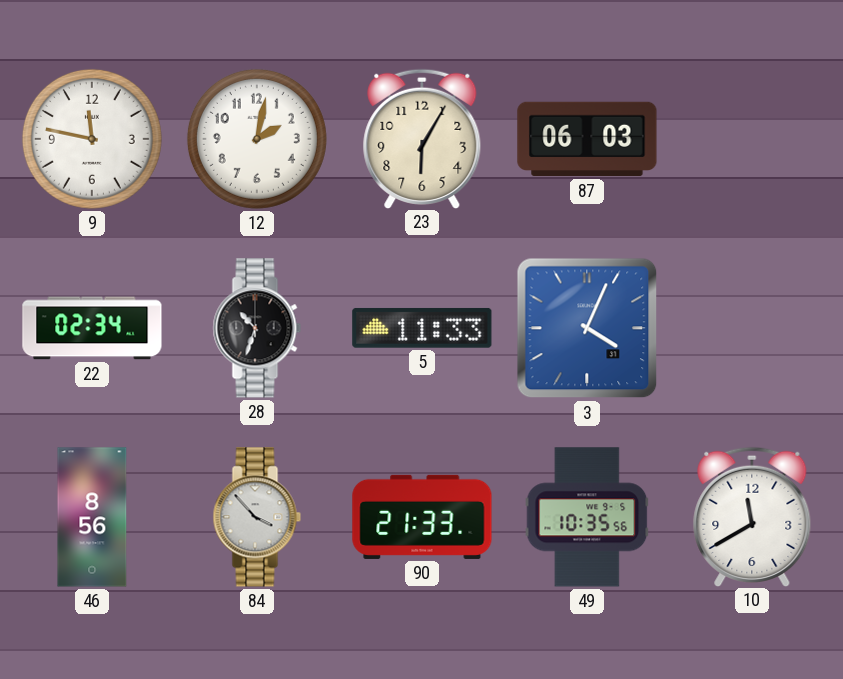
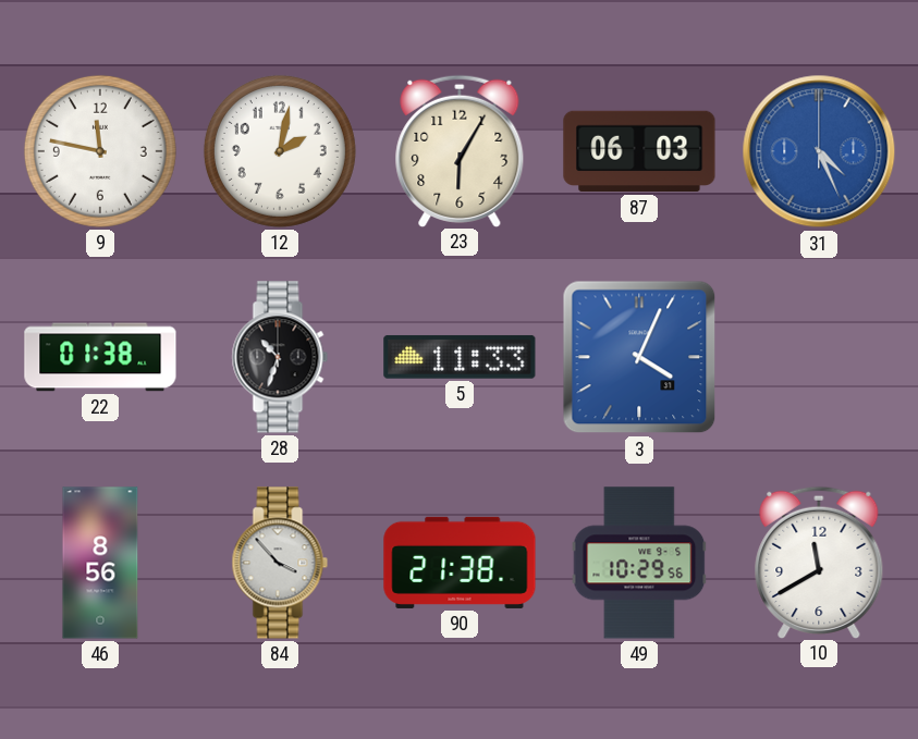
31: none -> 4:26 (819, 151)
22: 02:34 -> 01:38 (100, 357)
90: 21:33 -> 21:38 (460, 563)
49: 10:35 -> 10:29 (639, 563)
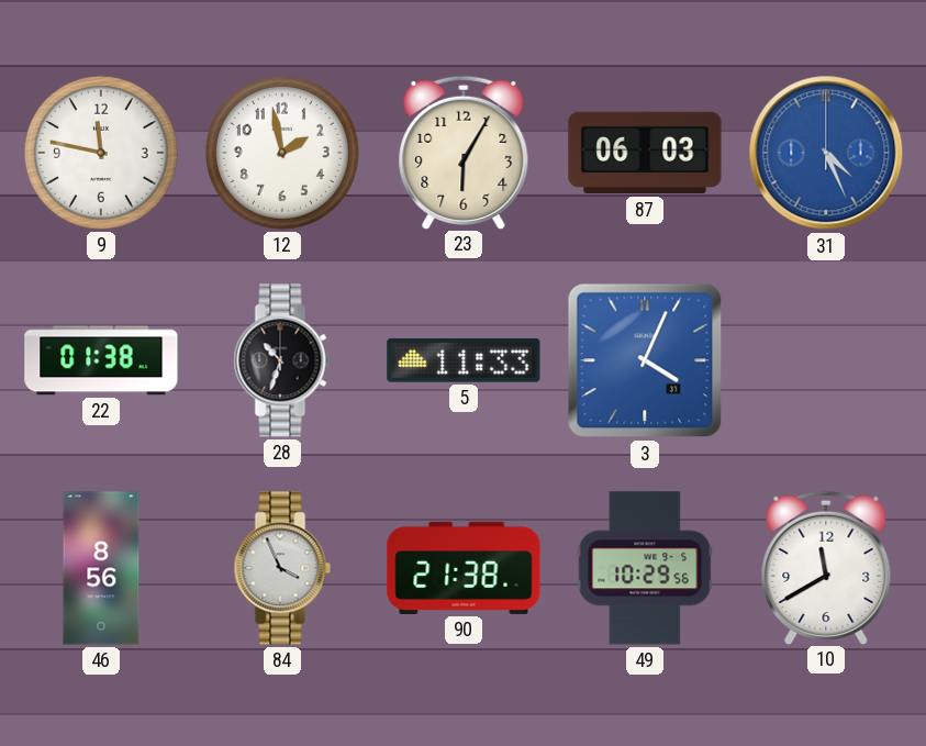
12: 2:02 -> 1:58 (282, 153)
84: 3:53 -> 3:56 (282, 568)
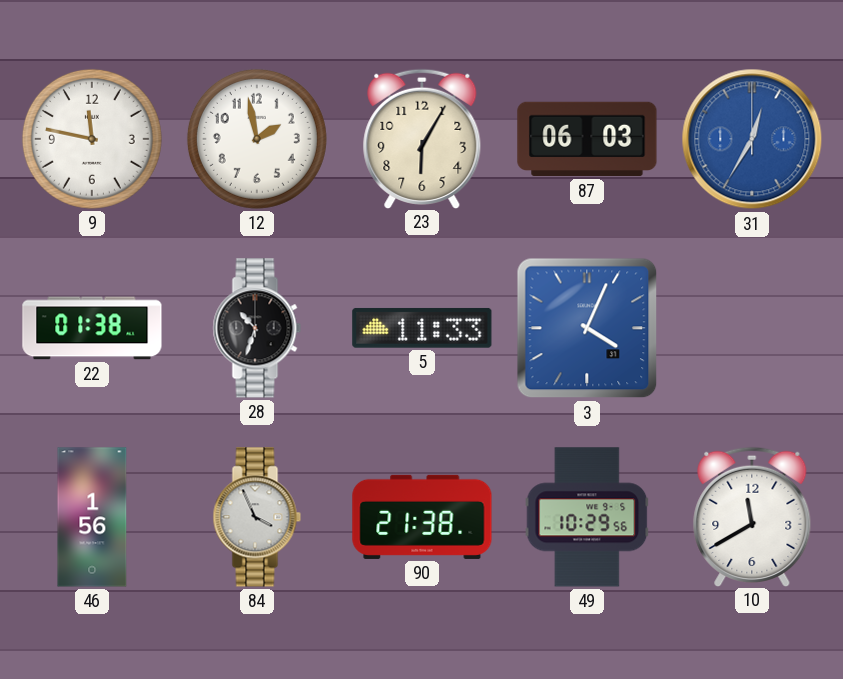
31: 4:26 -> 12:35 (752, 139)
46: 8:56 -> 1:56 (92, 517)
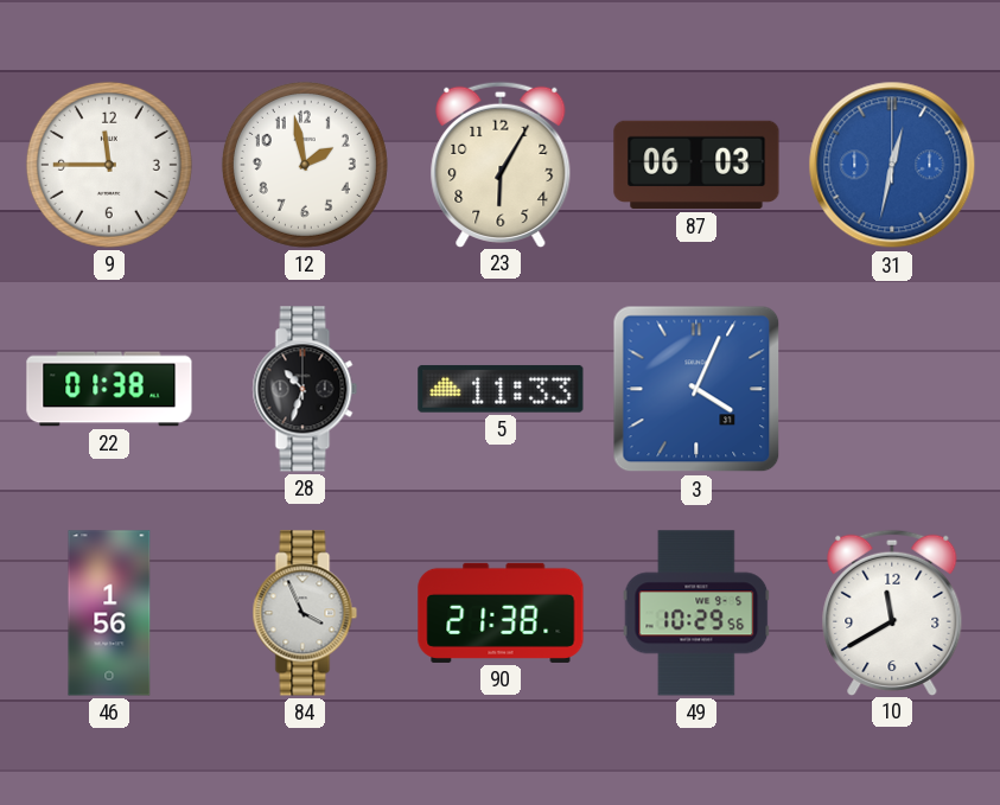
9: 11:47 -> 11:45 (109, 165)
31: 12:35 -> 12:32 (892, 165)
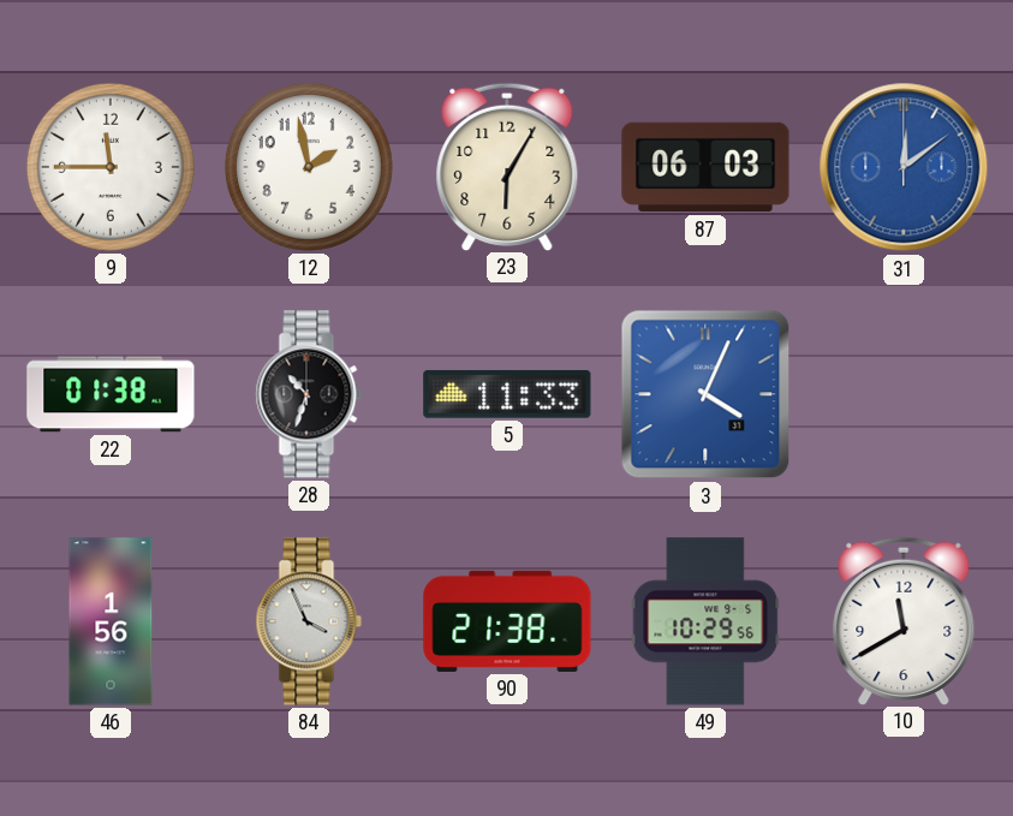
31: 12:32 -> 12:09 (904, 167)
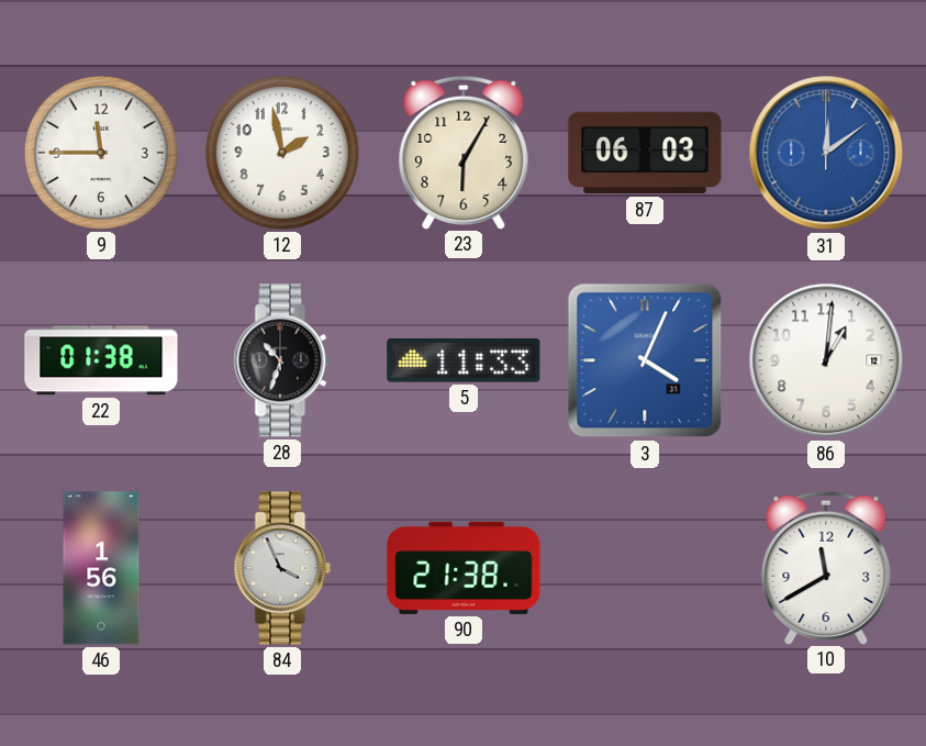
86: none -> 1:01 (826, 360)
49: 10:29 -> none (705, 621)
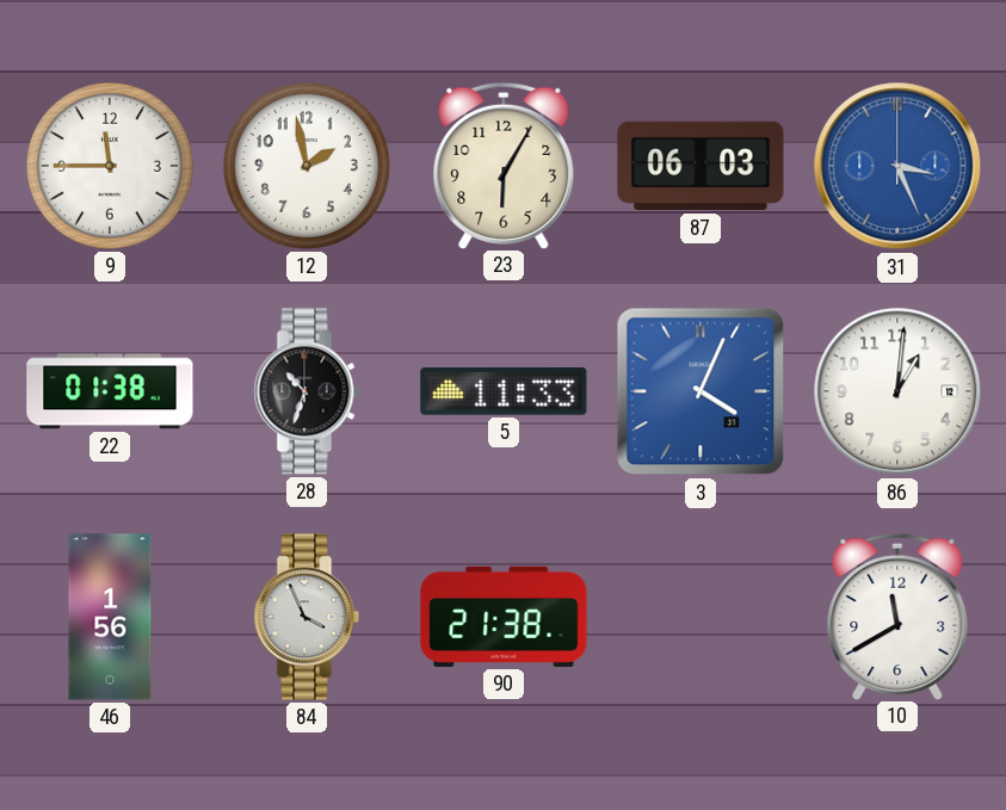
31: 12:09 -> 3:26 (897, 166)
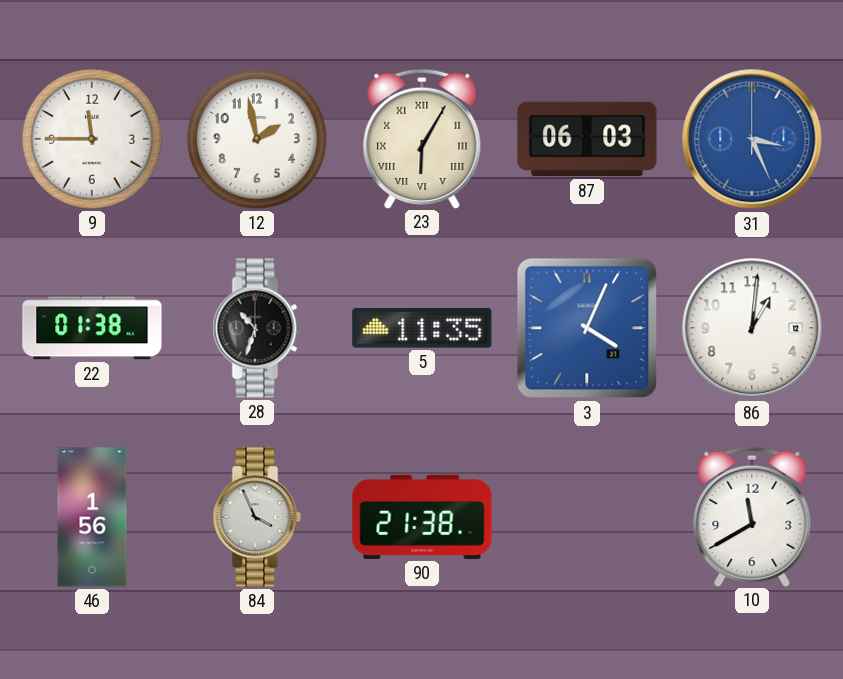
23 numerals: Arabic -> Roman (422, 138)
5: 11:33 -> 11:35 (422, 328)
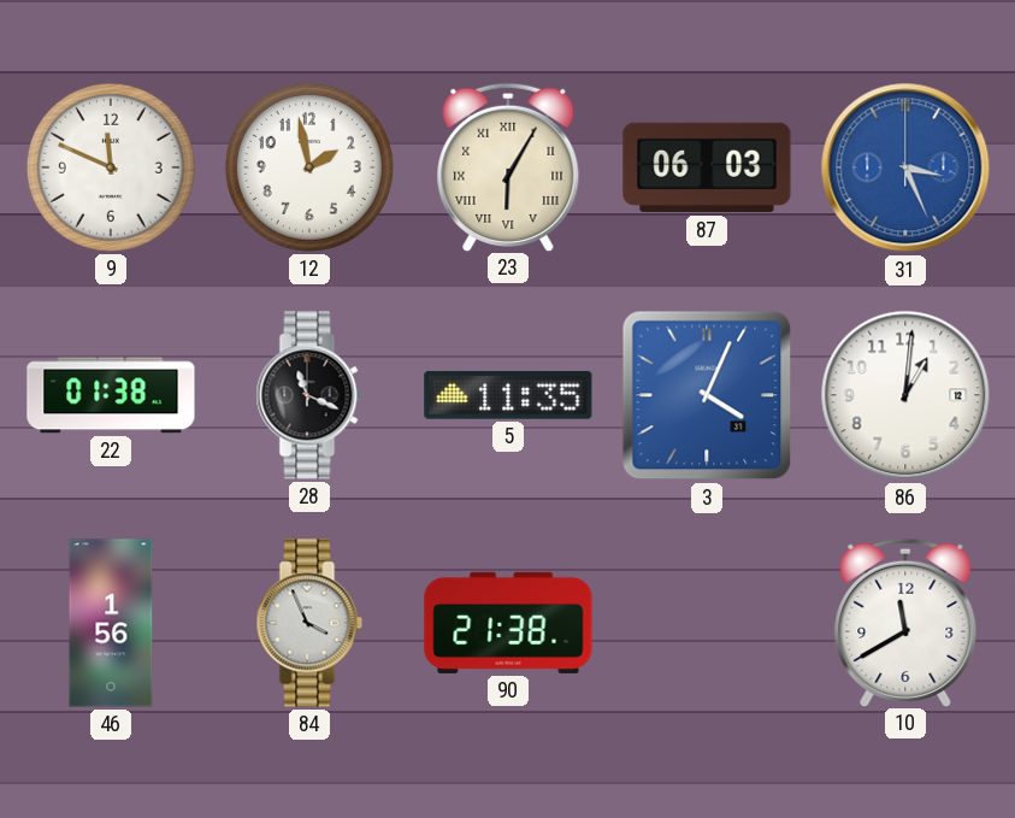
9: 11:45 -> 11:49 (111, 167)
28: 10:33 -> 11:19 (309, 395)
